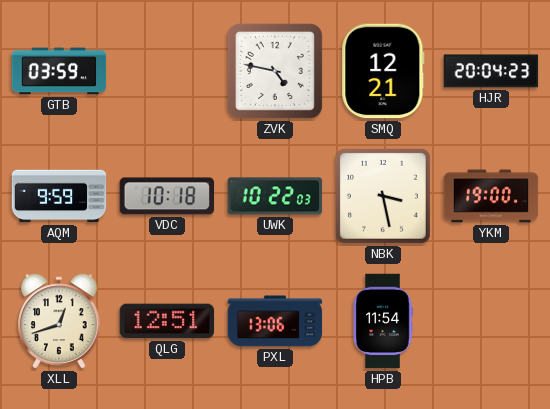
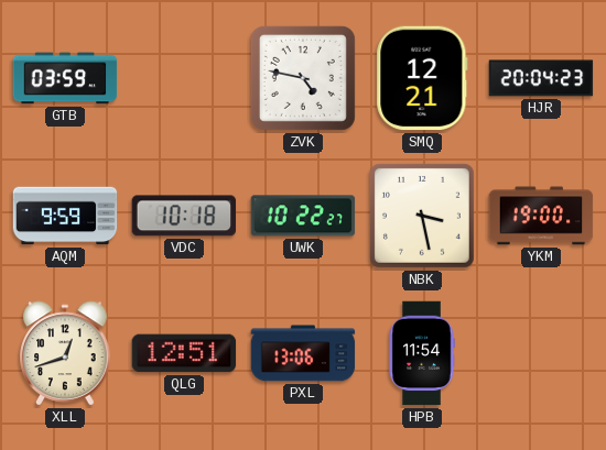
UWK: 10:22:03 -> 10:22:27 (303, 216)
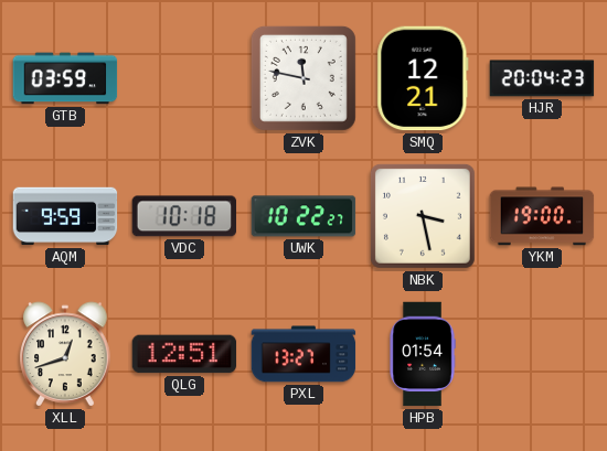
ZVK: 4:47 -> 11:47 (303, 78)
PXL: 13:06 -> 13:27 (303, 354)
HPB: 11:54 -> 01:54 (423, 354)
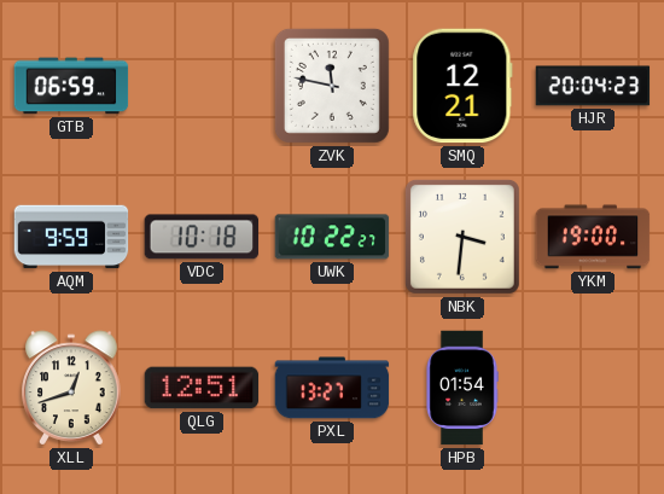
GTB: 03:59 -> 06:59 (71, 86)
NBK: 3:28 -> 3:31 (462, 237)
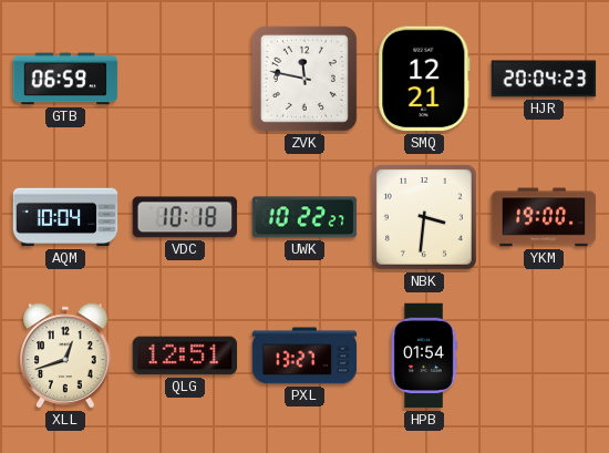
AQM: 9:59 -> 10:04 (65, 217)
